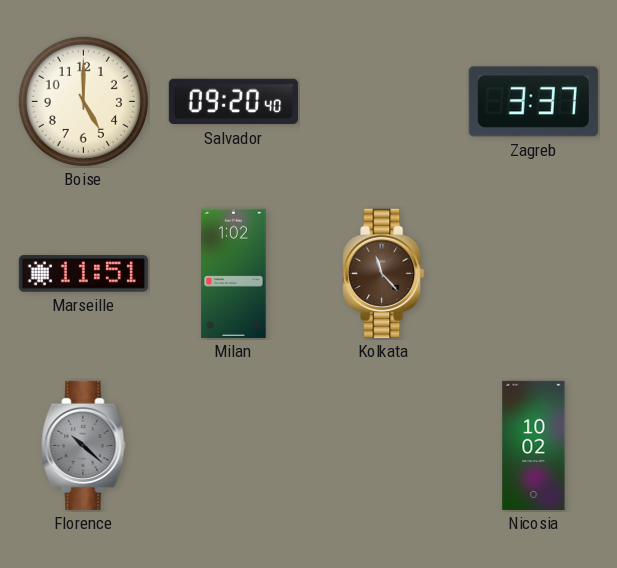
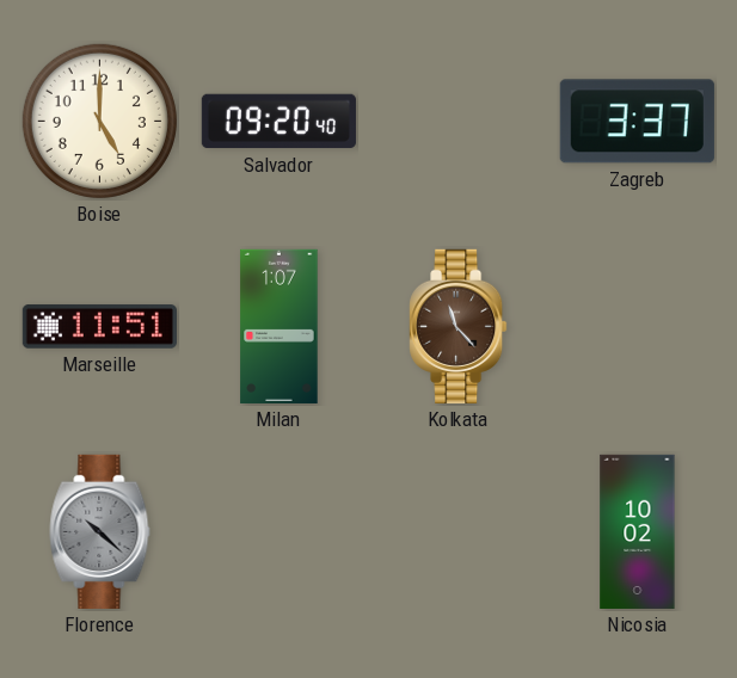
Milan: 1:02 -> 1:07 (280, 326)
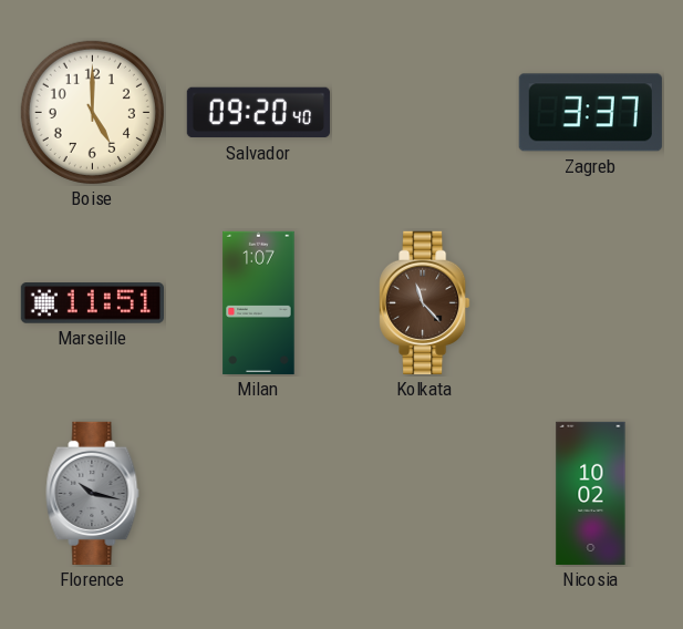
Florence: 10:22 -> 10:17 (93, 493)
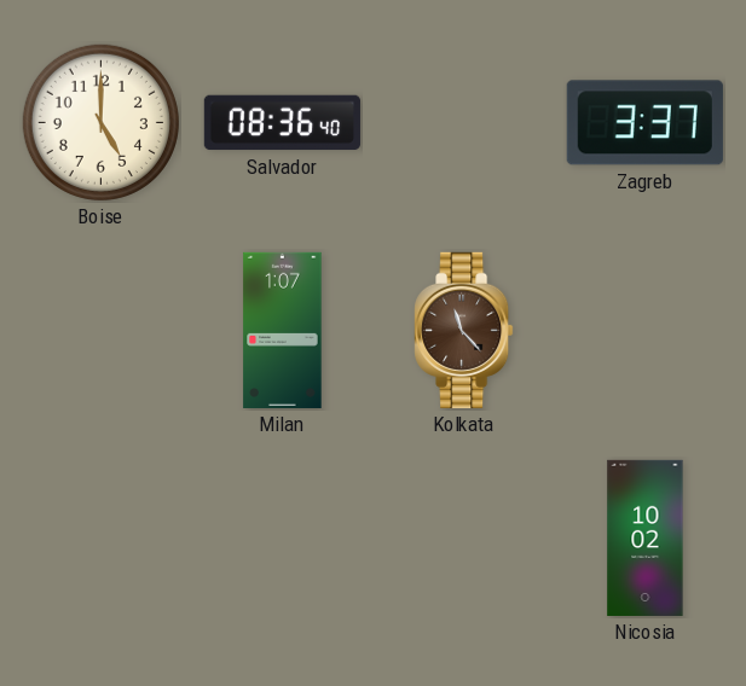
Salvador: 09:20 -> 08:36 (282, 123)
Marseille: 11:51 -> none (92, 303)
Florence: 10:17 -> none (93, 493)
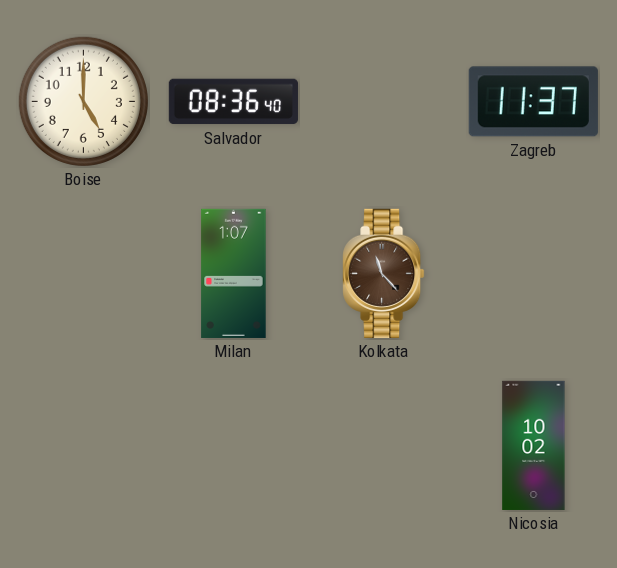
Zagreb: 3:37 -> 11:37 (533, 102)
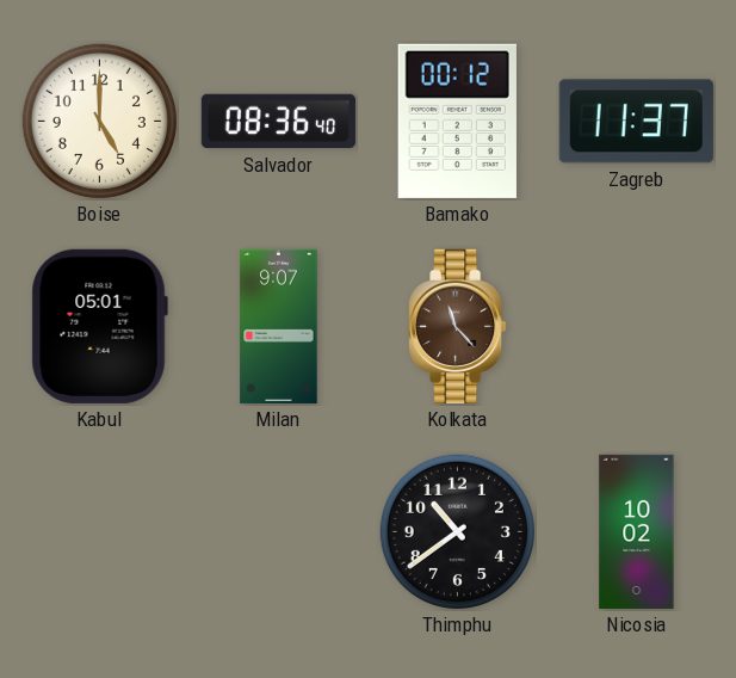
Bamako: none -> 00:12 (457, 121)
Kabul: none -> 05:01 (99, 326)
Milan: 1:07 -> 9:07 (279, 326)
Thimphu: none -> 10:39 (457, 531)
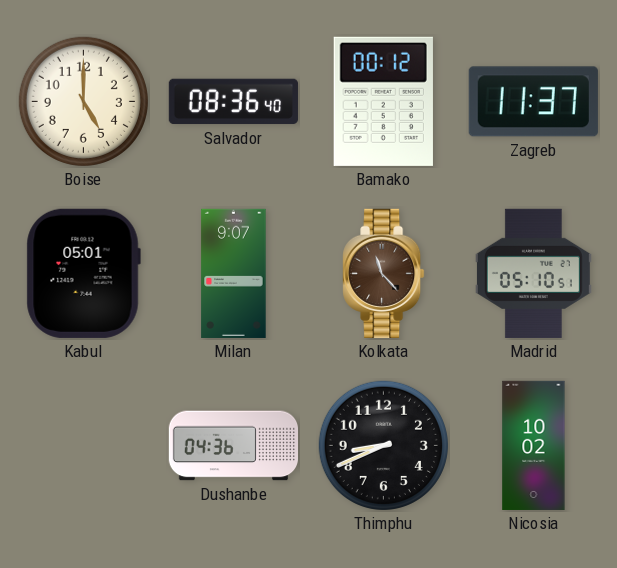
Madrid: none -> 05:10 (533, 273)
Dushanbe: none -> 04:36 (233, 446)
Thimphu: 10:39 -> 8:41 (383, 445)
